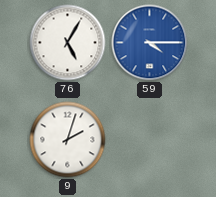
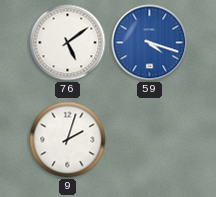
76: 5:05 -> 5:09 (68, 43)
59: 4:15 -> 4:18 (150, 43)
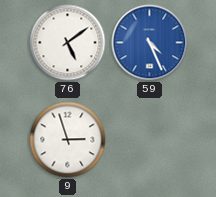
59: 4:18 -> 4:26 (150, 43)
9: 2:03 -> 2:57 (68, 140)
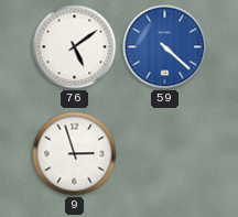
59: 4:26 -> 4:22 (165, 47)
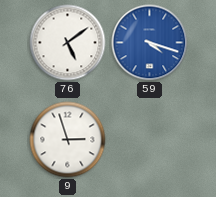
59: 4:22 -> 4:18 (150, 43)
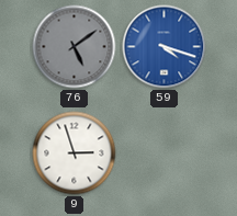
76 dial: white -> grey (75, 47)
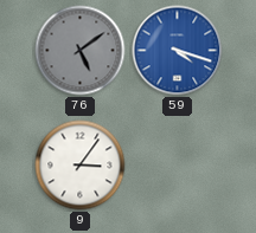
9: 2:57 -> 3:06 (81, 166)
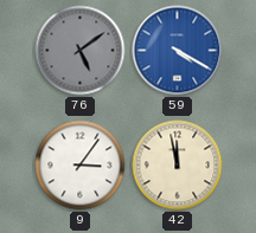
59: 4:18 -> 4:20 (178, 51)
42: none -> 11:58 (178, 166)
